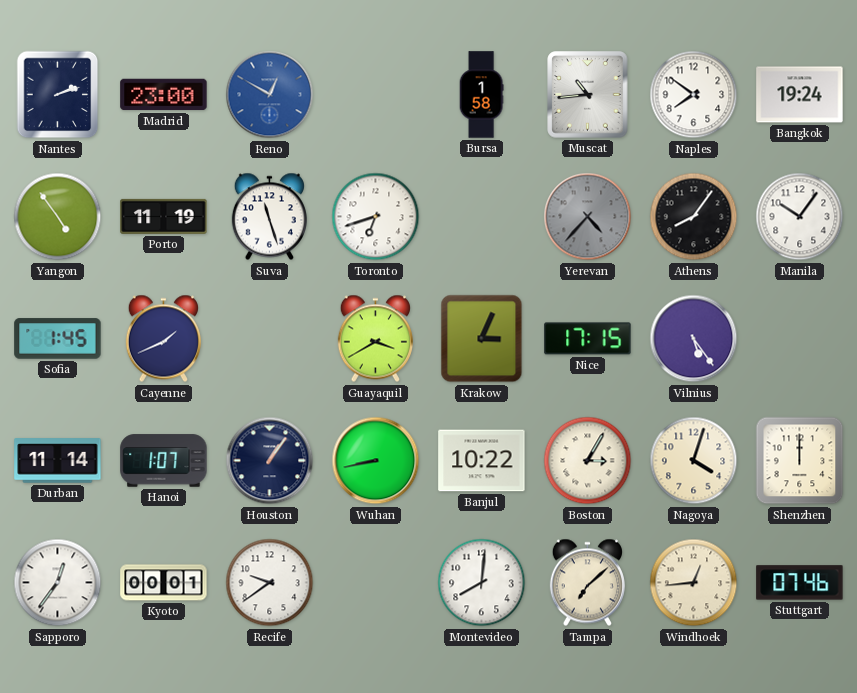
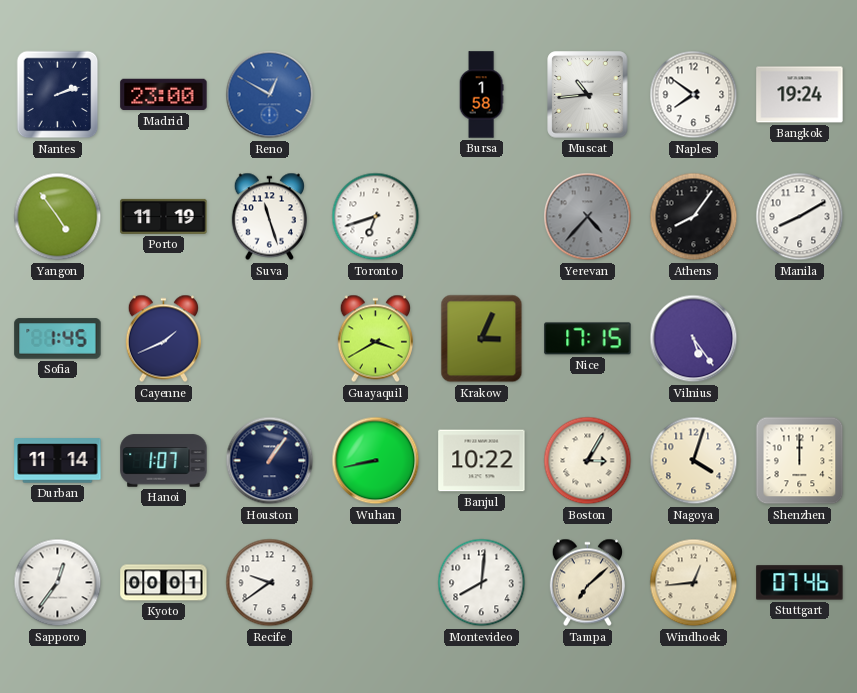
Manila: 10:06 -> 8:10 (800, 217)
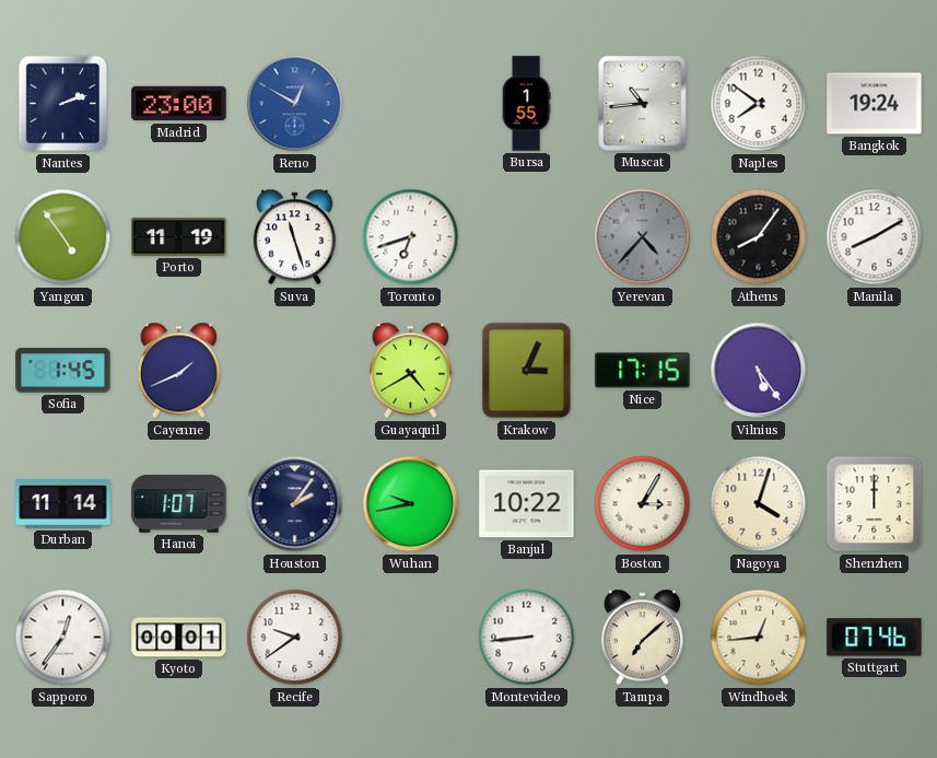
Bursa: 1:58 -> 1:55 (526, 104)
Guayaquil: 3:40 -> 4:40 (410, 371)
Houston: 1:06 -> 2:06 (295, 504)
Wuhan: 8:43 -> 9:43 (411, 504)
Montevideo: 8:01 -> 8:44 (527, 638)
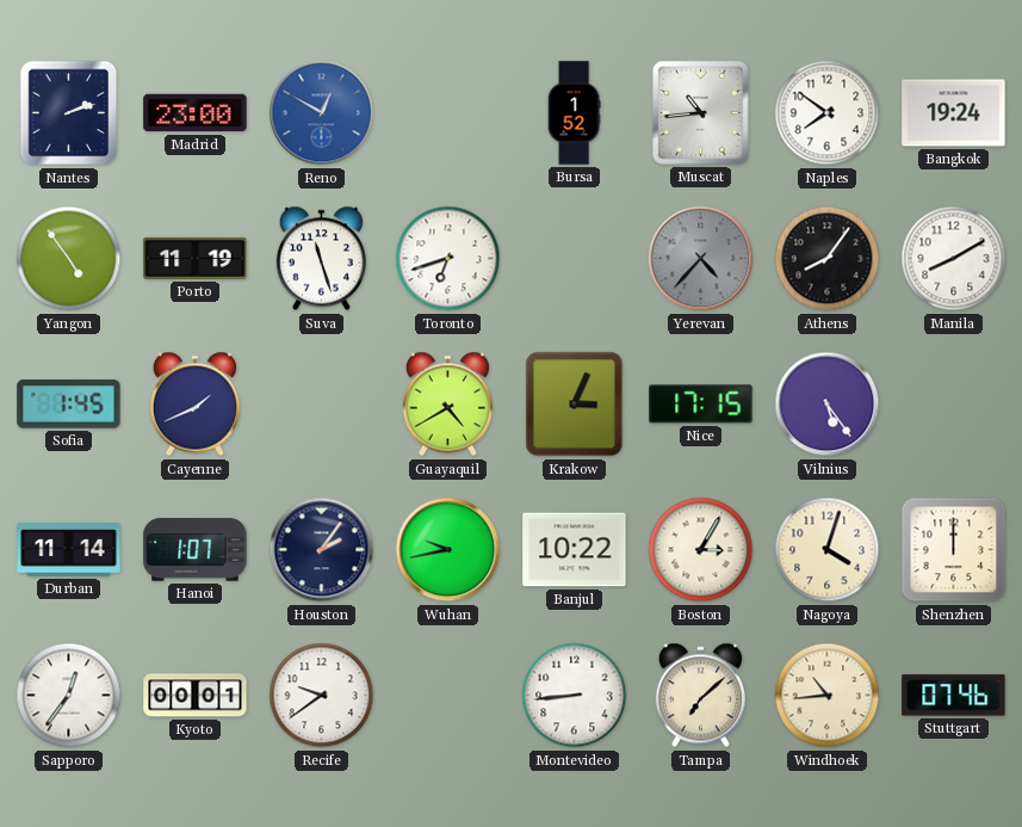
Bursa: 1:55 -> 1:52 (574, 113)
Windhoek: 12:44 -> 10:44 (828, 696)
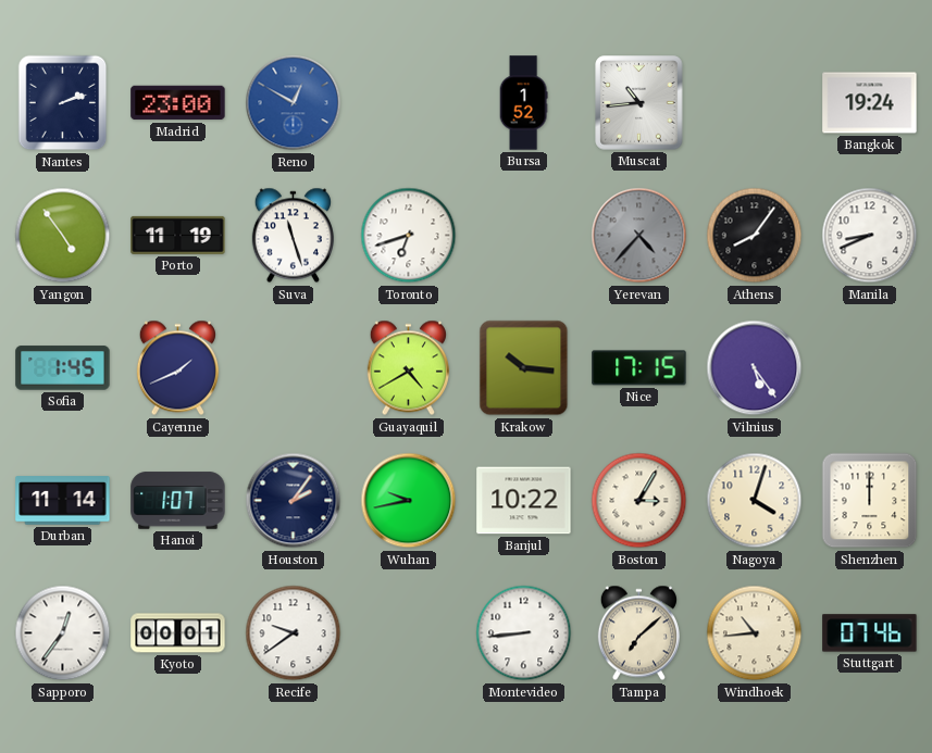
Naples: 7:51 -> none (828, 113)
Manila: 8:10 -> 8:41 (870, 236)
Krakow: 3:04 -> 10:16 (524, 368)
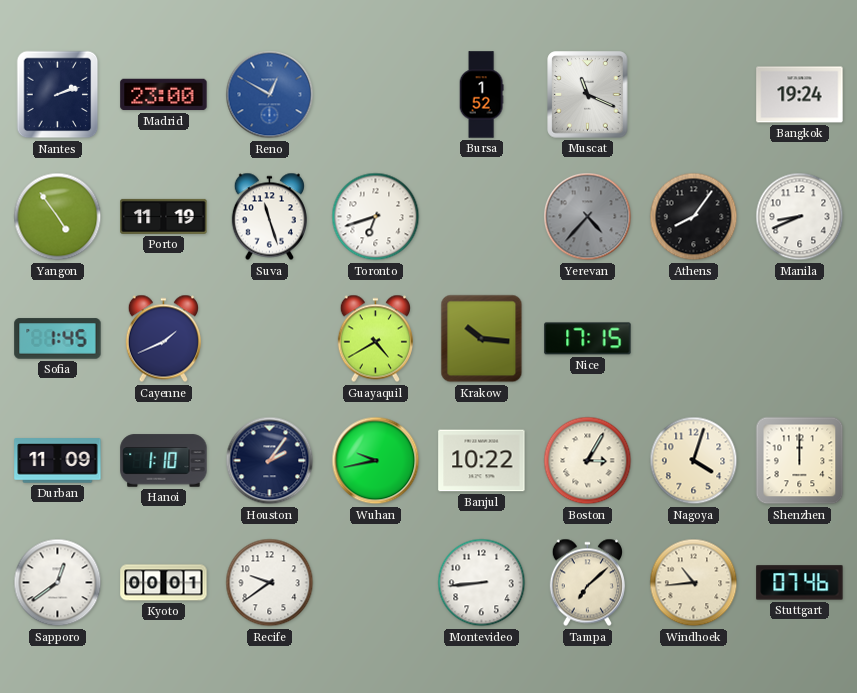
Muscat: 10:44 -> 11:19 (588, 95)
Vilnius: 5:24 -> none (755, 368)
Durban: 11:14 -> 11:09 (58, 461)
Hanoi: 1:07 -> 1:10 (164, 461)
Sapporo: 12:36 -> 12:39 (58, 583)
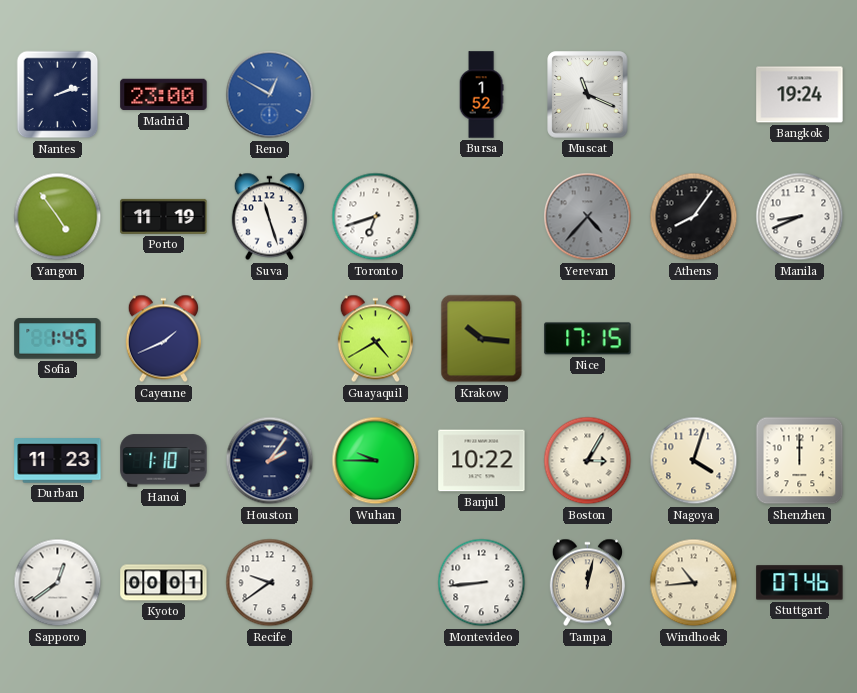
Durban: 11:09 -> 11:23 (58, 461)
Wuhan: 9:43 -> 9:45 (376, 461)
Tampa: 7:08 -> 12:02 (587, 583)
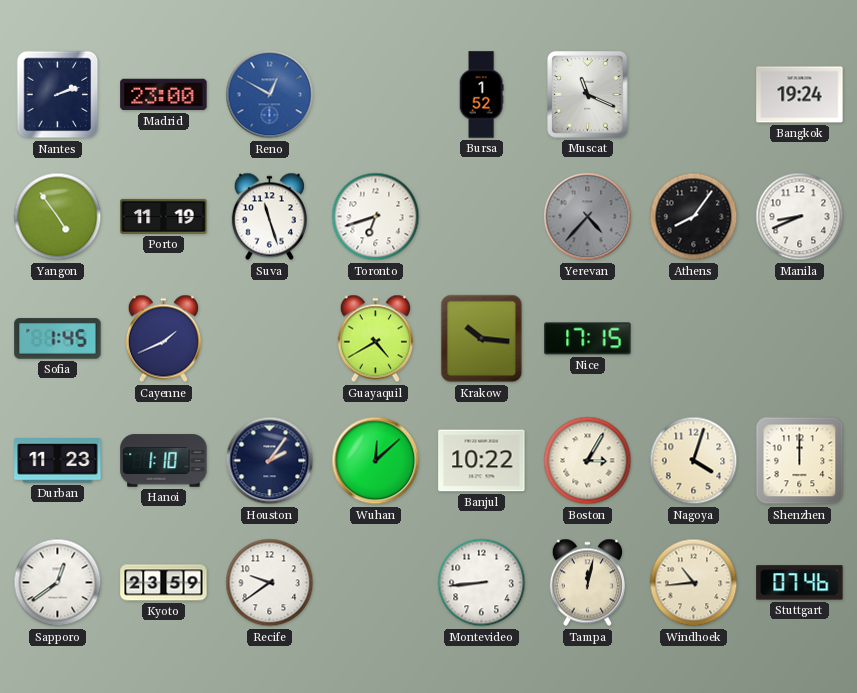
Wuhan: 9:45 -> 12:08 (376, 461)
Kyoto: 00:01 -> 23:59 (164, 583)
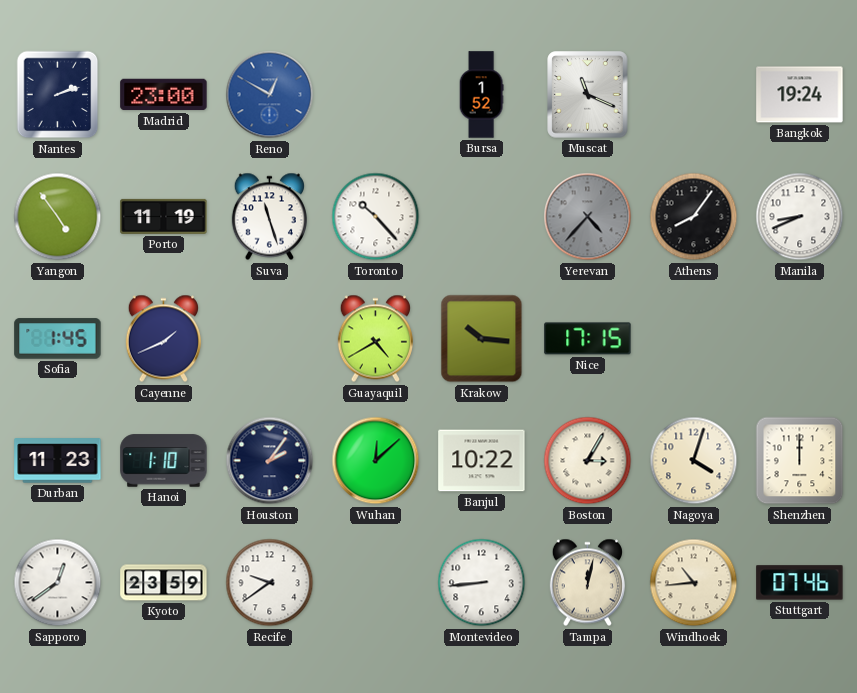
Toronto: 6:42 -> 10:23 (376, 217)
